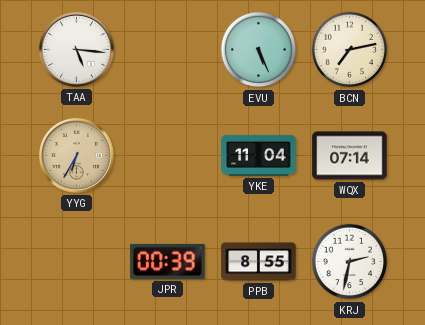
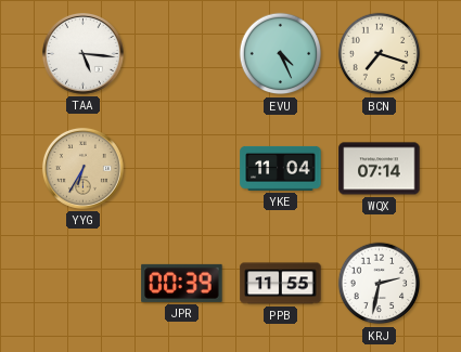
EVU: 5:26 -> 4:26 (281, 54)
BCN: 7:13 -> 7:18 (380, 54)
PPB: 8:55 -> 11:55 (281, 284)
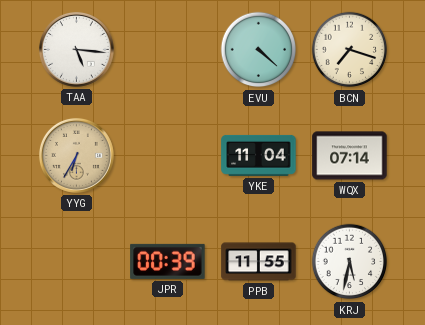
EVU: 4:26 -> 4:22 (259, 50)
KRJ: 2:32 -> 5:32 (350, 262)
